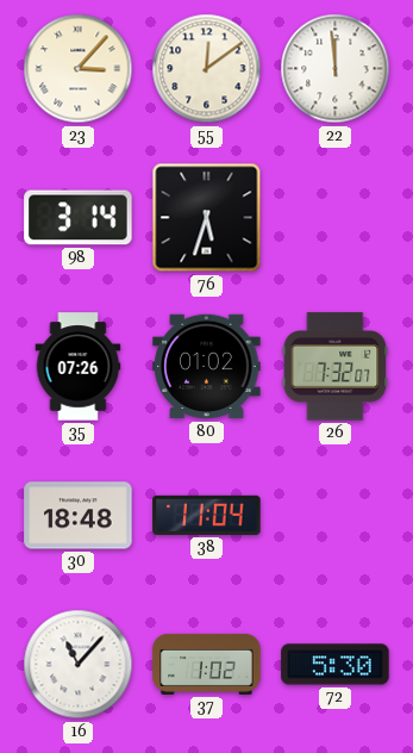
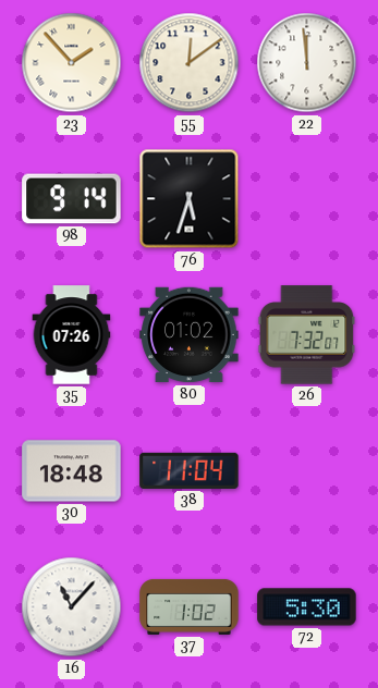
23: 3:07 -> 1:53 (72, 63)
98: 3:14 -> 9:14 (72, 199)
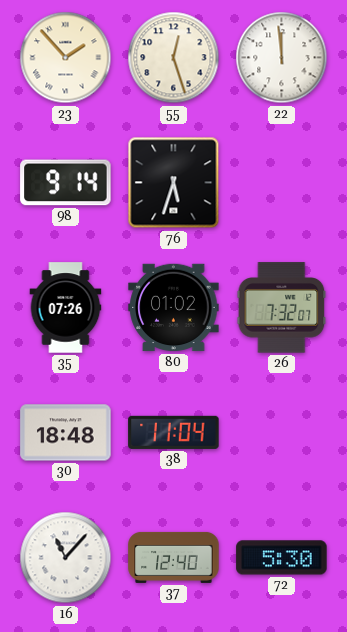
55: 12:09 -> 12:27 (174, 58)
37: 1:02 -> 12:40 (174, 557)
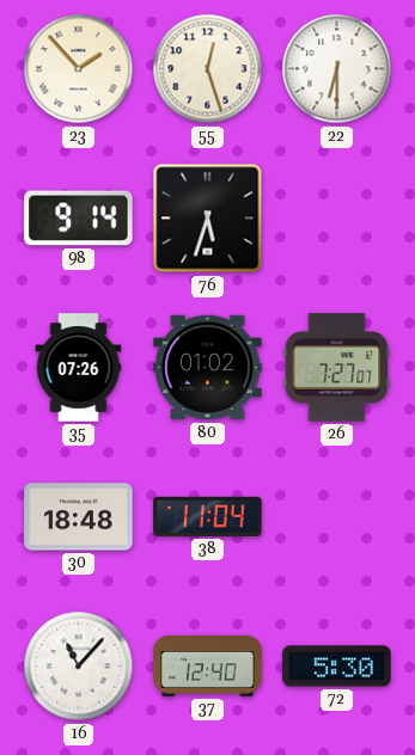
22: 11:59 -> 6:30 (337, 69)
26: 7:32 -> 7:27 (337, 368)
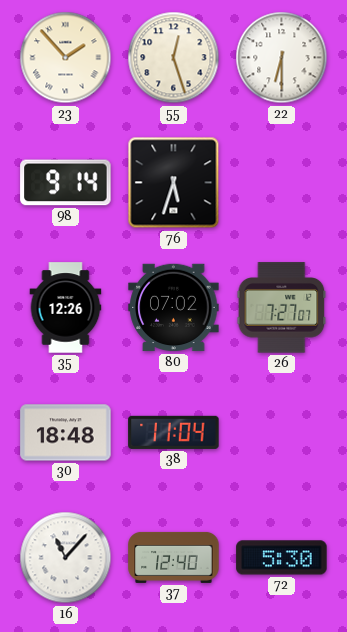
35: 07:26 -> 12:26 (66, 308)
80: 01:02 -> 07:02 (174, 308)
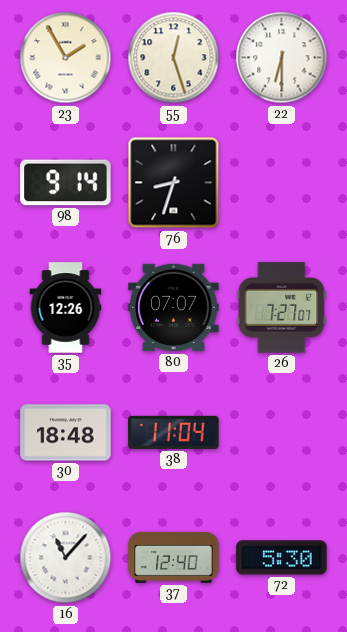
23: 1:53 -> 1:55 (66, 58)
76: 5:33 -> 8:33 (174, 183)
80: 07:02 -> 07:07 (174, 308)
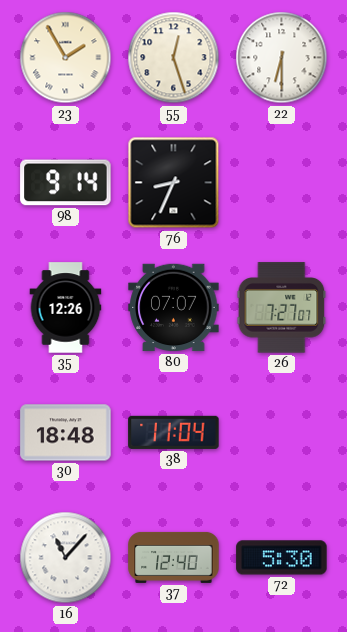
76: 8:33 -> 8:34 (174, 183)
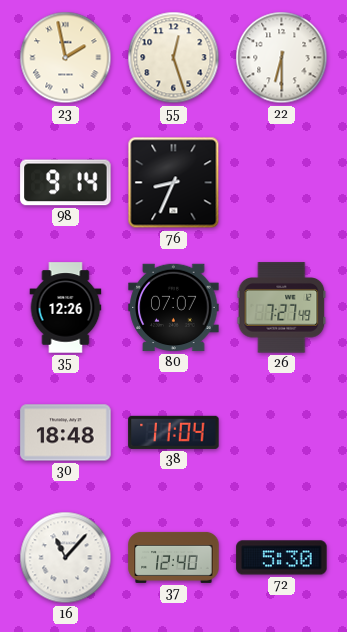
23: 1:55 -> 1:58 (66, 58)
26: 7:27:07 -> 7:27:49 (282, 308)
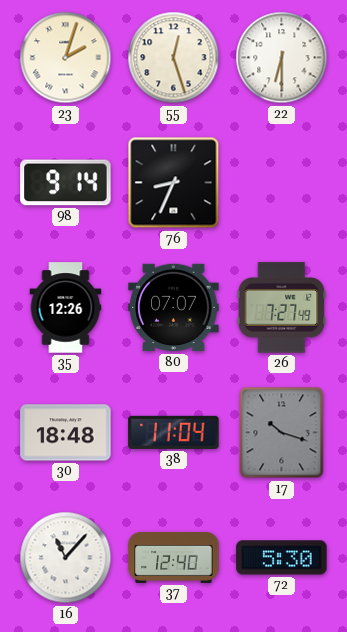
23: 1:58 -> 2:03 (66, 58)
17: none -> 10:18 (282, 433)
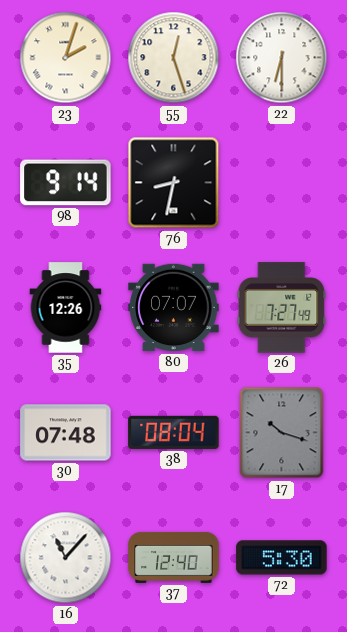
76: 8:34 -> 8:32 (174, 183)
30: 18:48 -> 07:48 (66, 433)
38: 11:04 -> 08:04 (174, 432)
